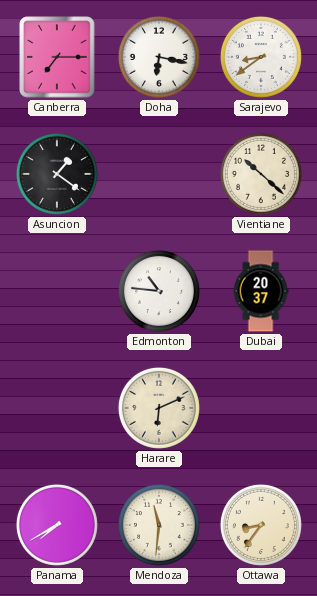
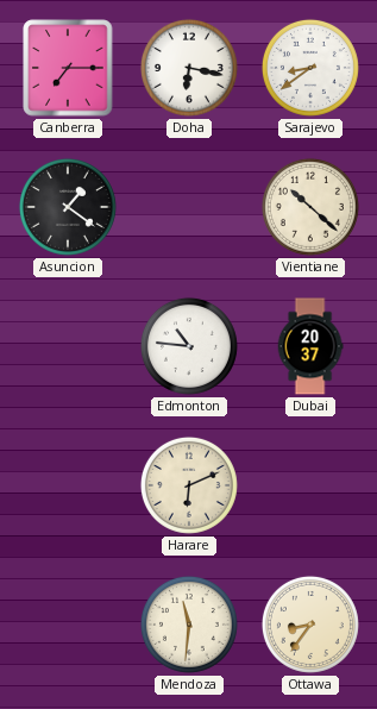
Panama: 7:40 -> none (57, 525)
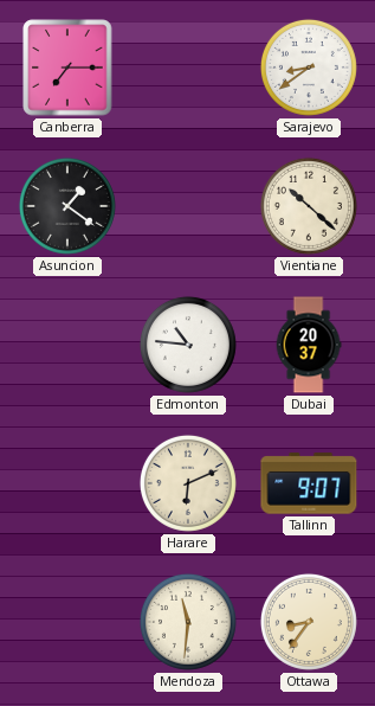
Doha: 6:17 -> none (189, 68)
Tallinn: none -> 9:07 (309, 483)
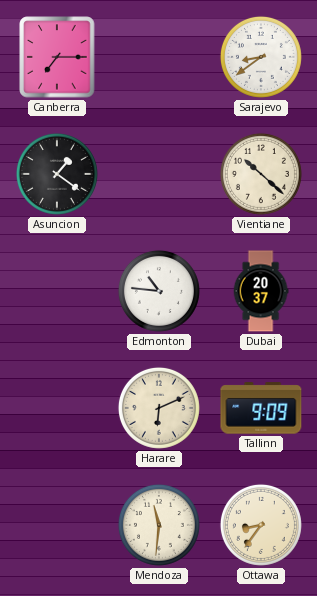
Tallinn: 9:07 -> 9:09 (261, 408)
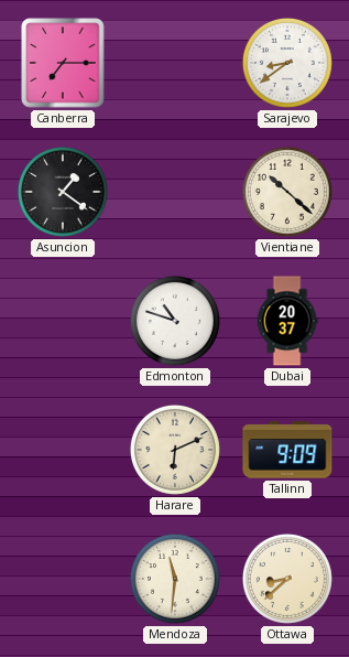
Edmonton: 10:46 -> 10:48 (175, 321)
Ottawa: 8:36 -> 8:38 (287, 579)
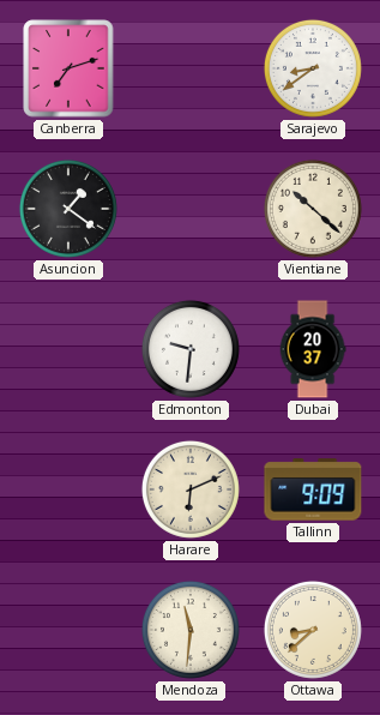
Canberra: 7:15 -> 7:12 (68, 68)
Edmonton: 10:48 -> 9:31 (191, 349)
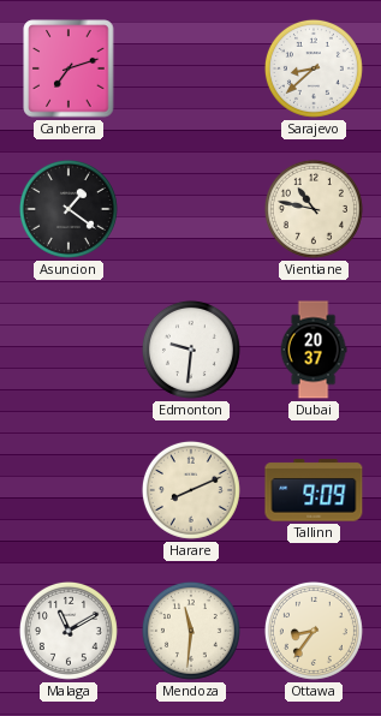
Sarajevo: 8:39 -> 8:38 (314, 68)
Vientiane: 10:22 -> 10:47 (314, 209)
Harare: 6:11 -> 8:11 (191, 490)
Malaga: none -> 11:10 (69, 631)
Ottawa: 8:38 -> 8:36 (314, 631)
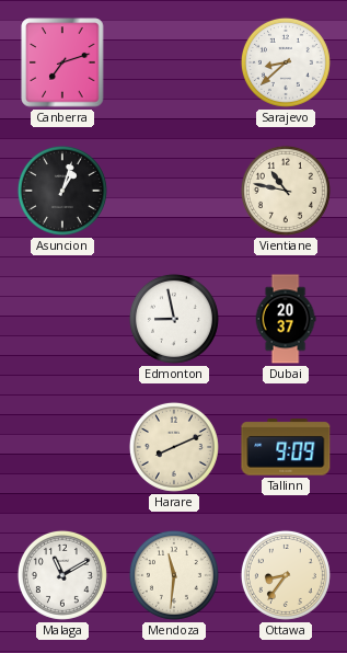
Asuncion: 1:21 -> 1:03 (62, 191)
Edmonton: 9:31 -> 8:58 (174, 319)
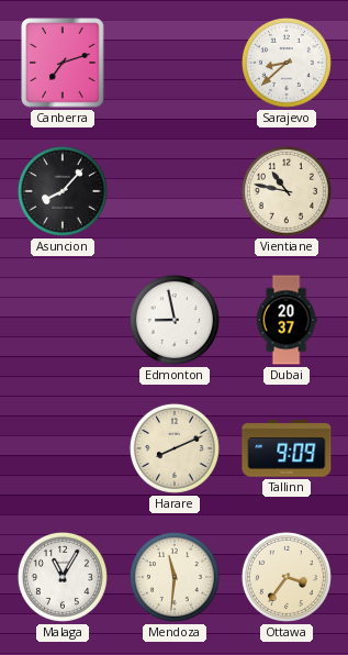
Asuncion: 1:03 -> 8:07 (63, 191)
Malaga: 11:10 -> 11:05 (63, 577)
Ottawa: 8:36 -> 3:36 (287, 577)
